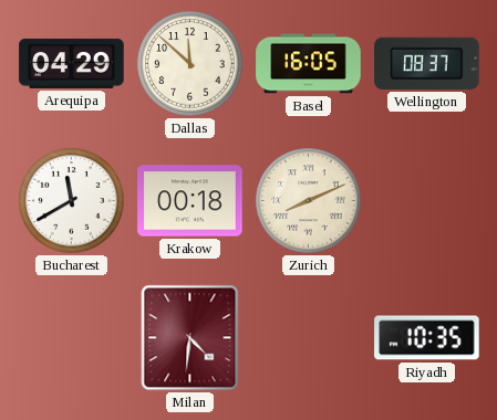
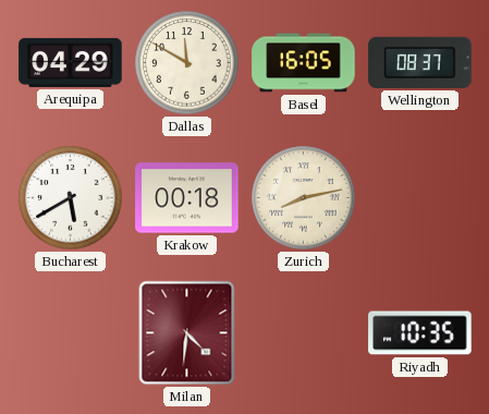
Dallas: 11:52 -> 11:50 (187, 63)
Bucharest: 11:40 -> 5:40 (71, 198)
Zurich: 8:11 -> 8:13 (304, 198)
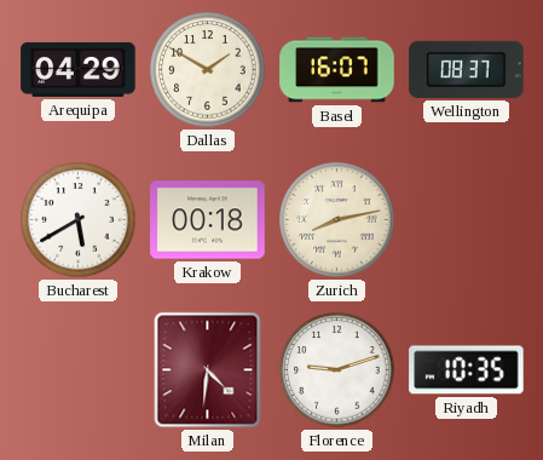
Dallas: 11:50 -> 1:50 (208, 70)
Basel: 16:05 -> 16:07 (337, 70)
Florence: none -> 9:12 (337, 370)
